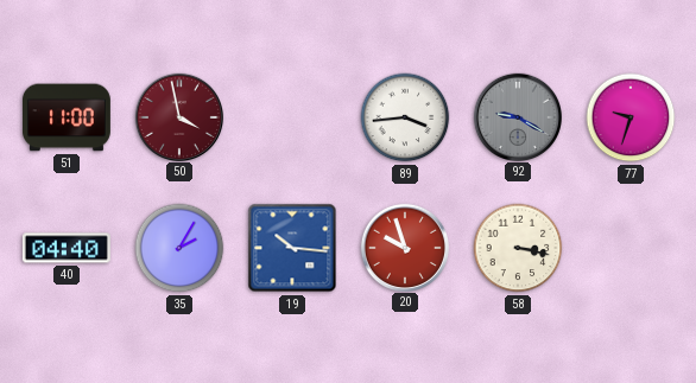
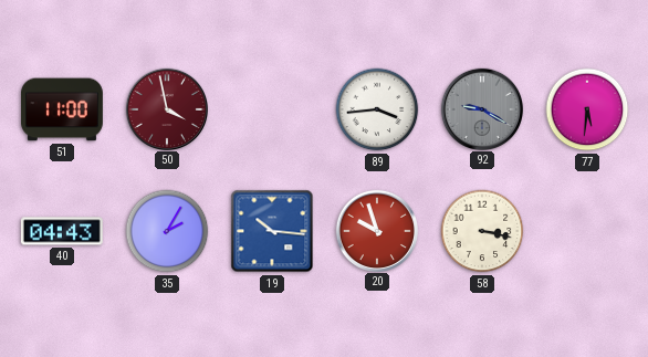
77: 9:33 -> 5:31 (587, 109)
40: 04:40 -> 04:43 (62, 231)
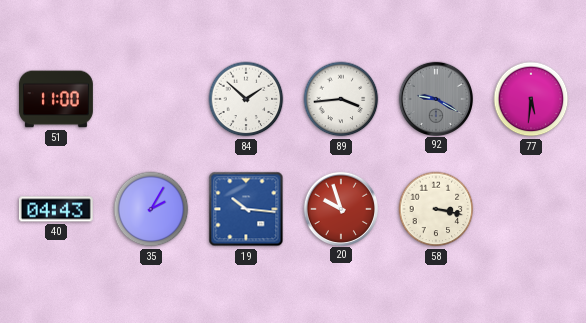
50: 3:58 -> none (166, 108)
84: none -> 1:52 (246, 99)
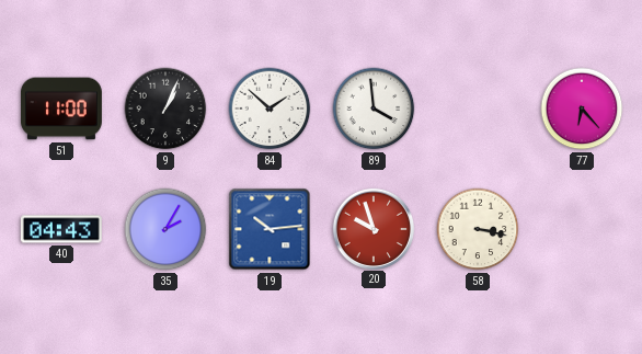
9: none -> 1:04 (165, 109)
89: 3:44 -> 3:59 (374, 109)
92: 9:20 -> none (435, 98)
77: 5:31 -> 6:23 (582, 109)
19: 10:16 -> 10:14 (270, 229)
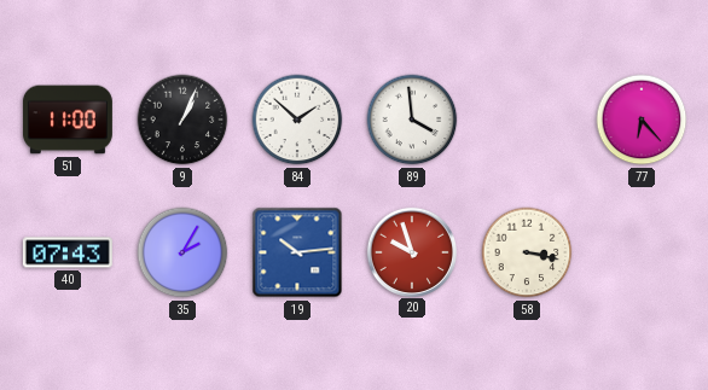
40: 04:43 -> 07:43 (68, 252)
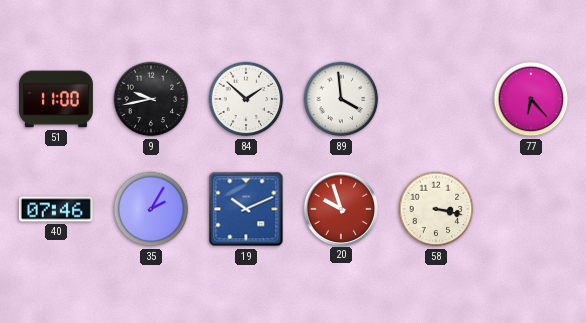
9: 1:04 -> 9:43 (151, 99)
40: 07:43 -> 07:46 (56, 209)
19: 10:14 -> 10:11 (246, 209)
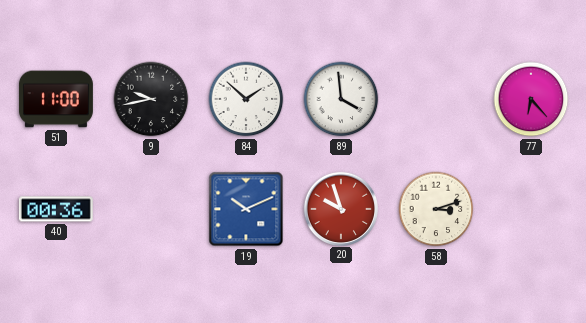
40: 07:46 -> 00:36 (56, 209)
35: 2:05 -> none (151, 209)
58: 3:17 -> 3:12 (436, 209)
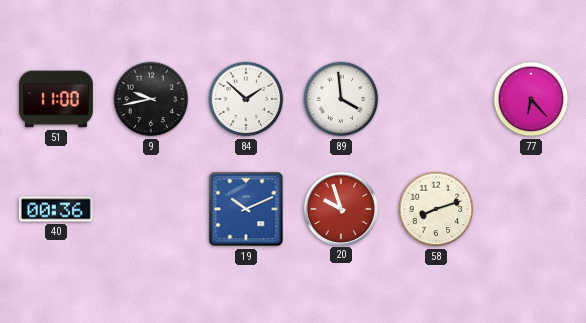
58: 3:12 -> 8:12 (436, 209)
